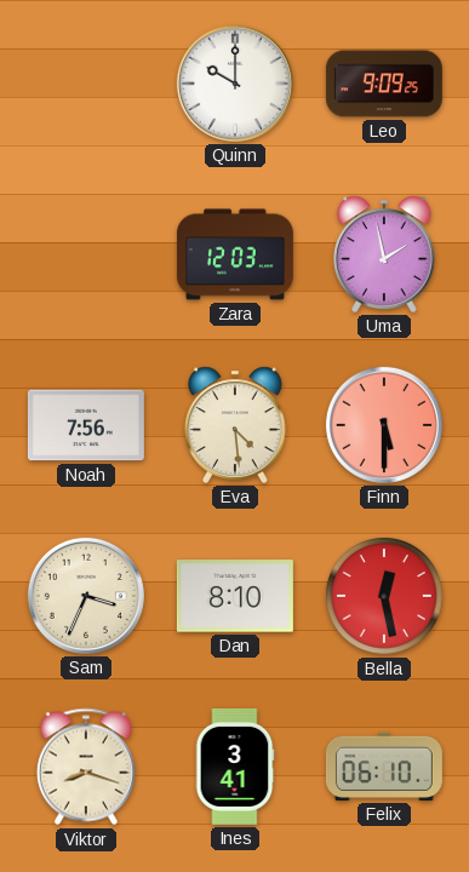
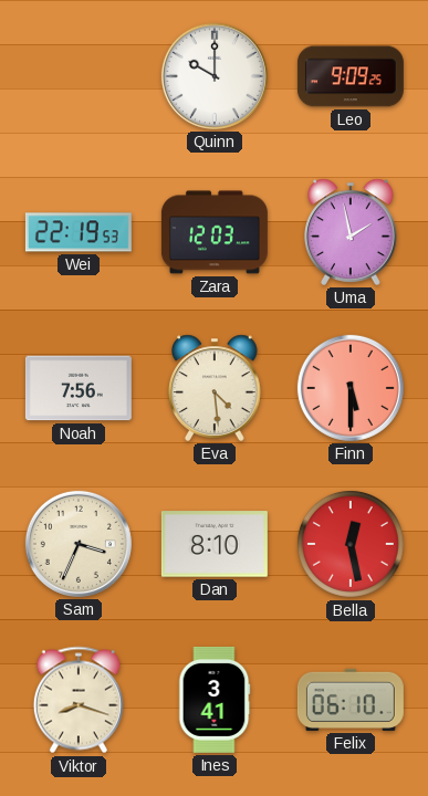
Wei: none -> 22:19 (79, 232)
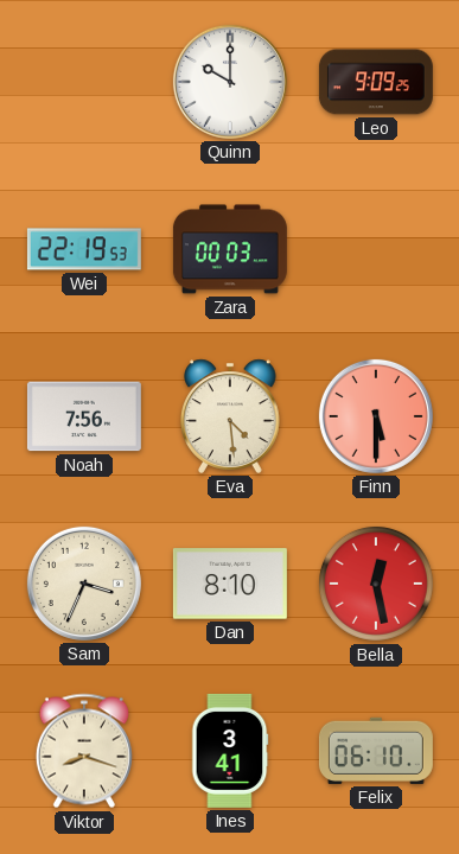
Zara: 12:03 -> 00:03 (230, 249)
Uma: 1:58 -> none (352, 232)
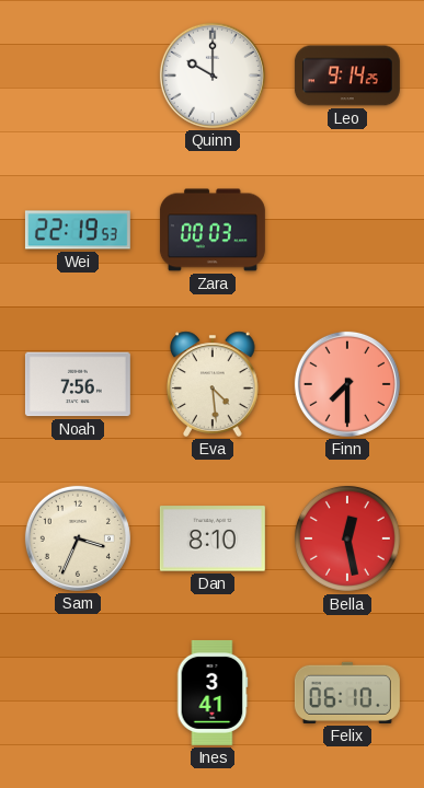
Leo: 9:09 -> 9:14 (347, 76)
Finn: 5:30 -> 7:30 (347, 384)
Viktor: 8:18 -> none (84, 751)
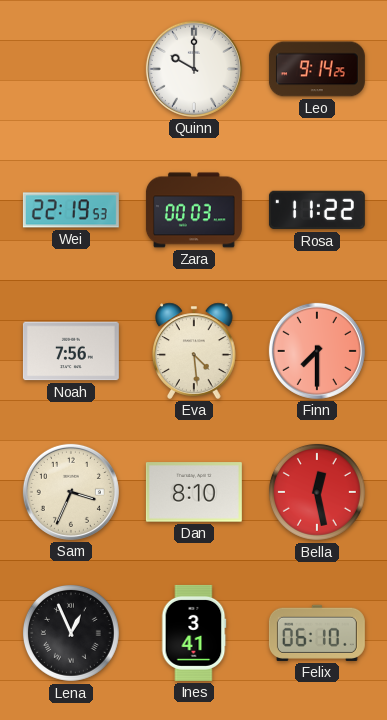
Rosa: none -> 11:22 (317, 210)
Lena: none -> 12:56 (71, 633)
